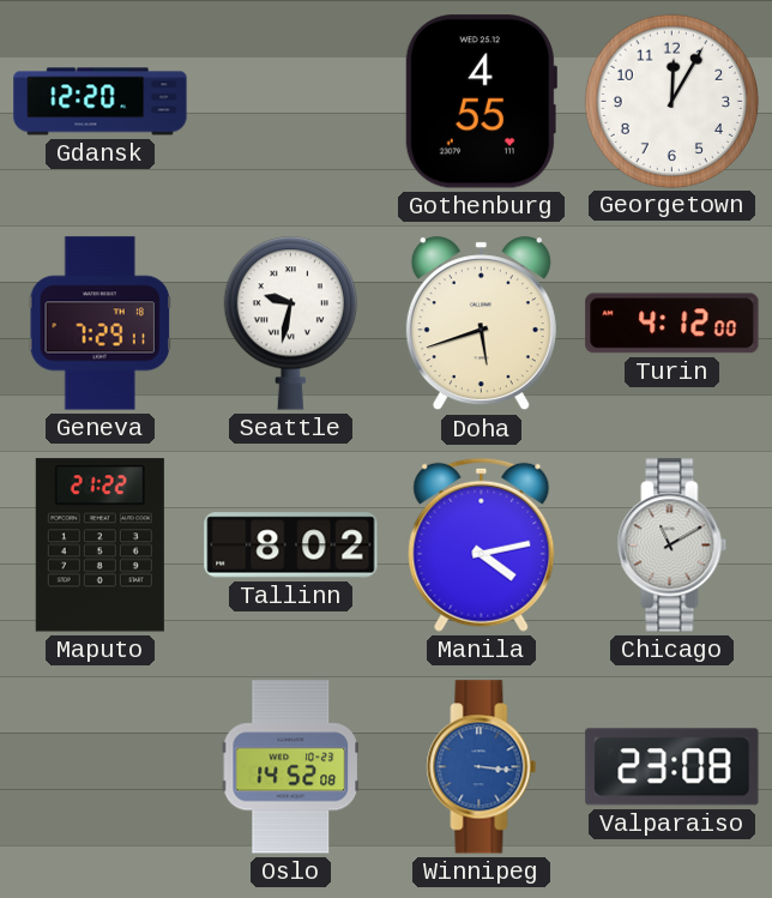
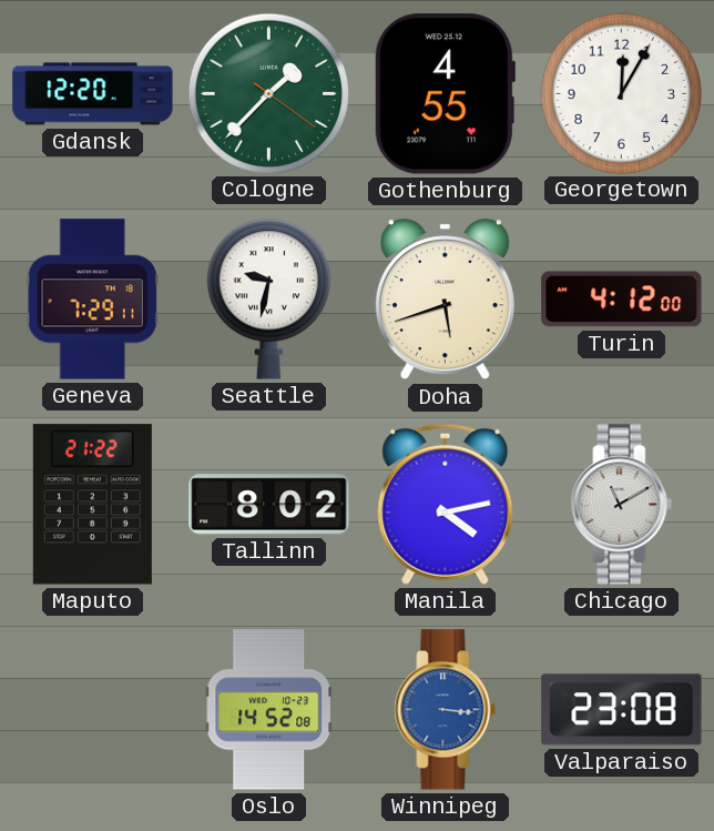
Cologne: none -> 1:37 (268, 93)
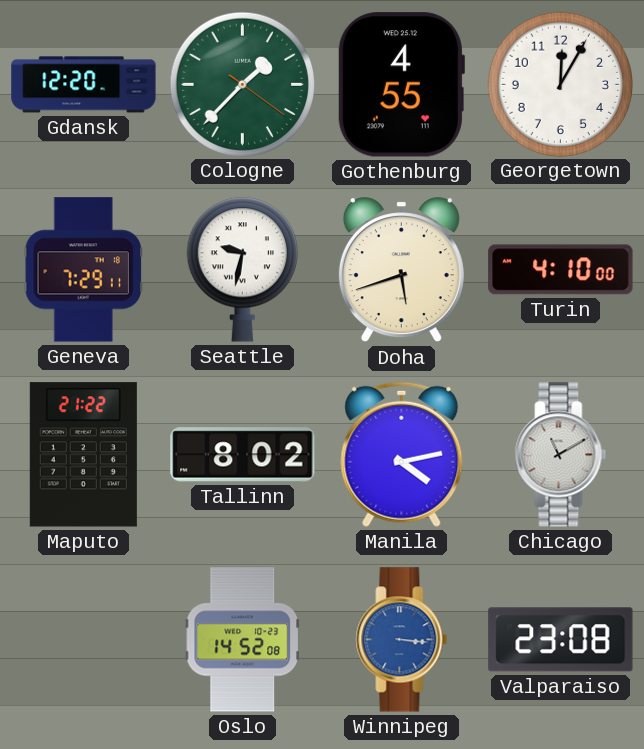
Turin: 4:12 -> 4:10 (561, 270)
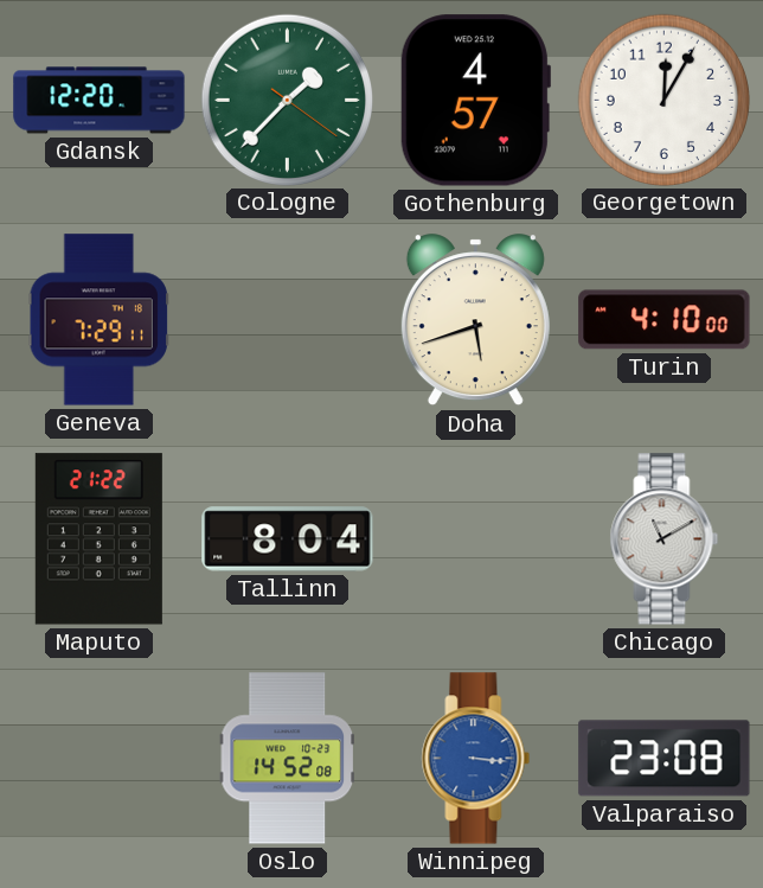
Gothenburg: 4:55 -> 4:57 (475, 101)
Seattle: 9:32 -> none (242, 269)
Tallinn: 8:02 -> 8:04 (288, 539)
Manila: 4:13 -> none (402, 454)
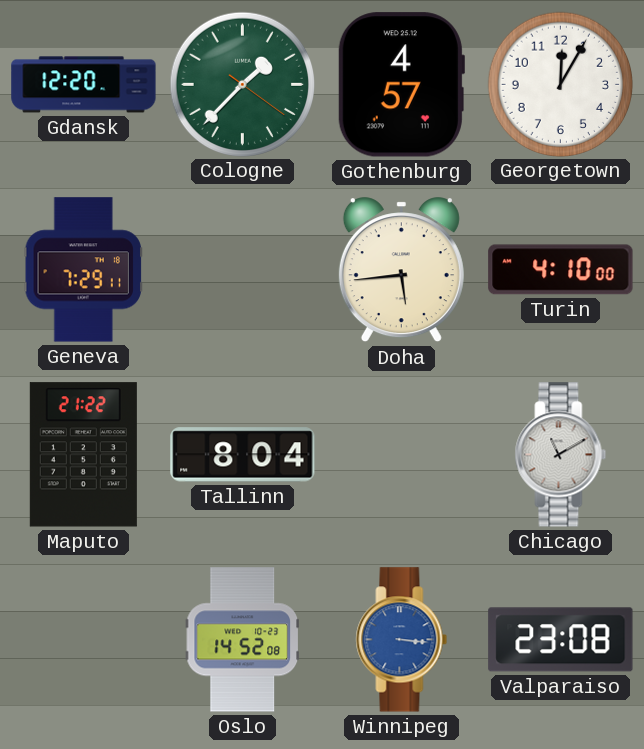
Doha: 5:42 -> 5:44 (401, 270)
